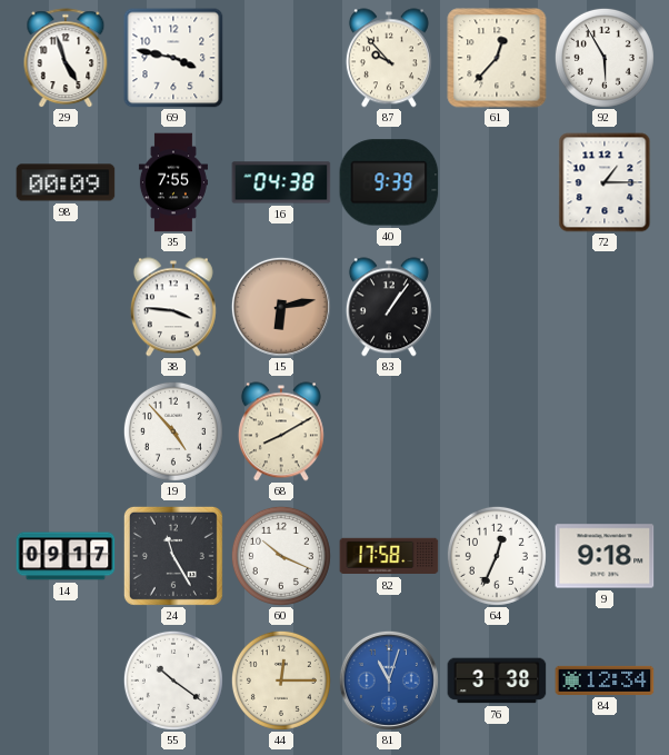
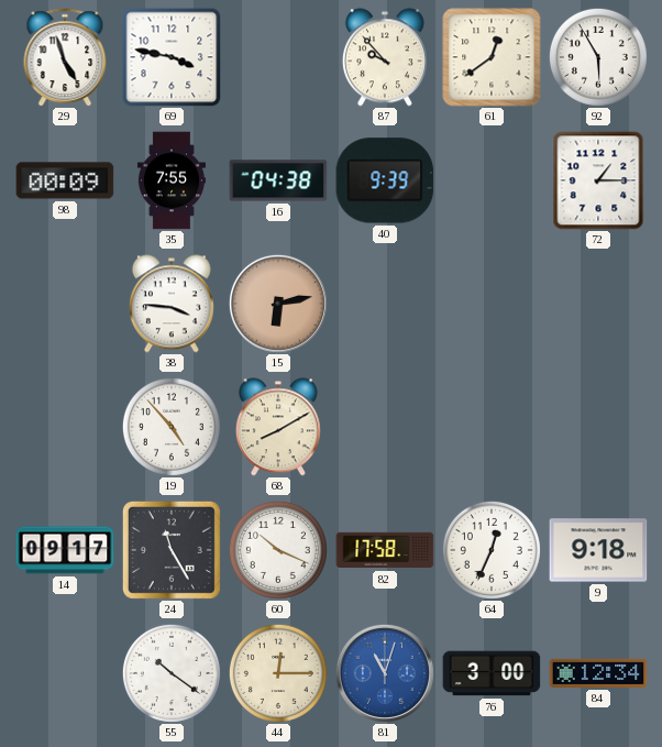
61: 12:37 -> 12:39 (492, 57)
83: 1:06 -> none (389, 307)
76: 3:38 -> 3:00 (492, 673)
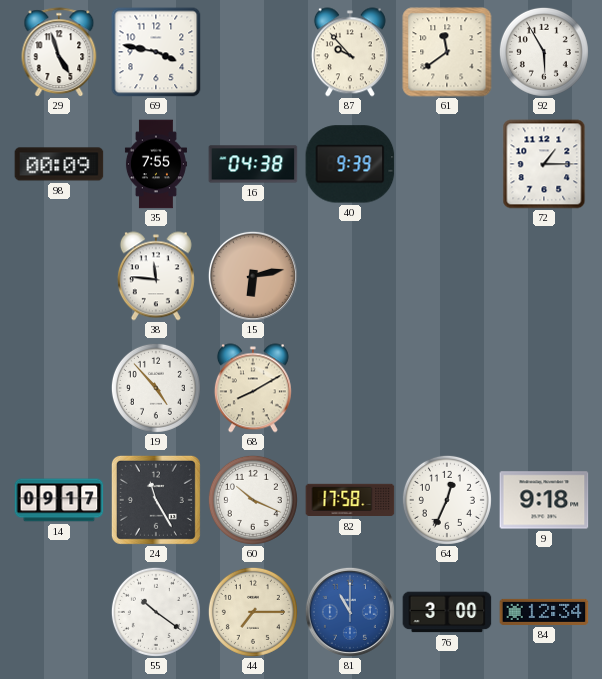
61: 12:39 -> 11:39 (447, 52)
38: 3:46 -> 11:46 (156, 276)
44: 12:15 -> 7:15 (253, 612)
81: 11:03 -> 11:00 (350, 612)
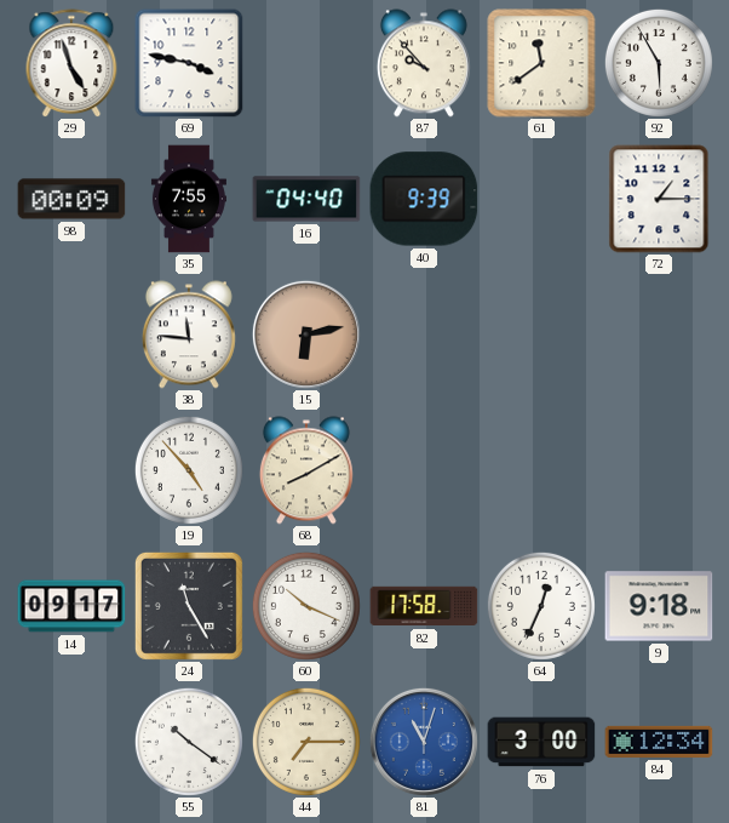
16: 04:38 -> 04:40 (306, 199)
81: 11:00 -> 11:03 (424, 742)
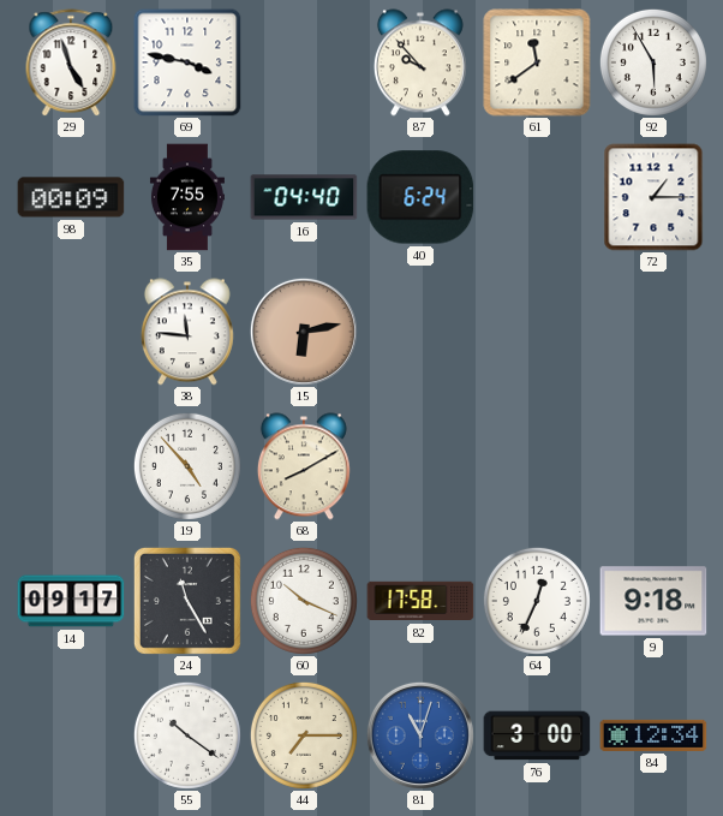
40: 9:39 -> 6:24 (420, 197)
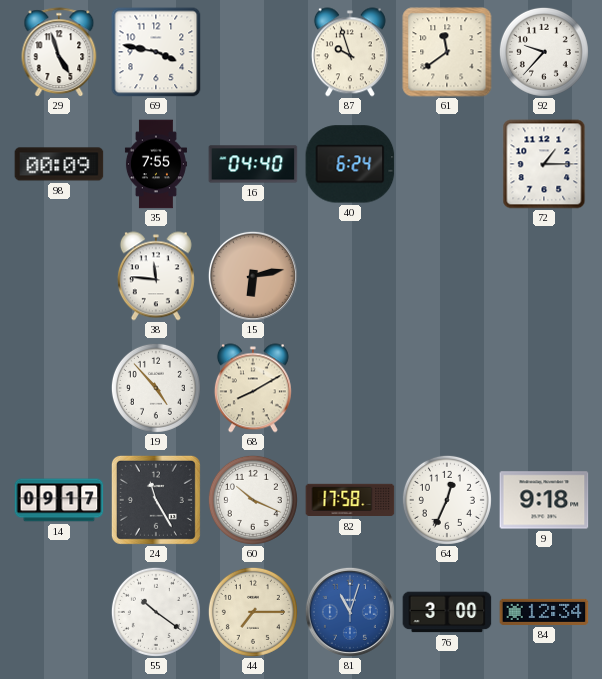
87: 9:53 -> 9:57 (350, 52)
92: 5:55 -> 9:37 (544, 52)
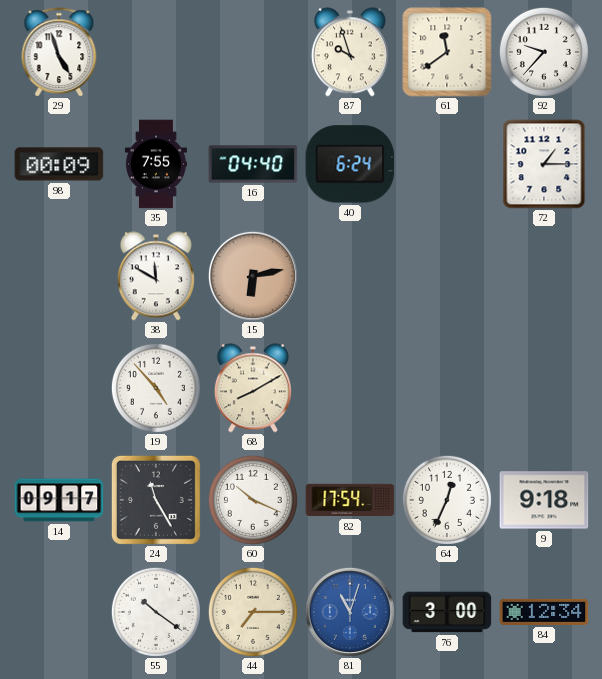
69: 3:47 -> none (156, 52)
38: 11:46 -> 11:50 (156, 276)
82: 17:58 -> 17:54 (350, 500)
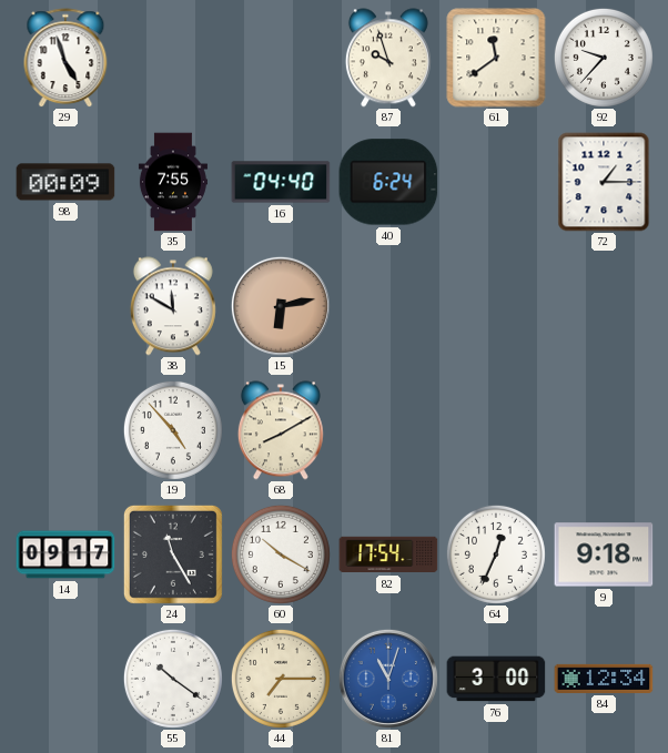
60: 10:19 -> 10:20 (281, 554)
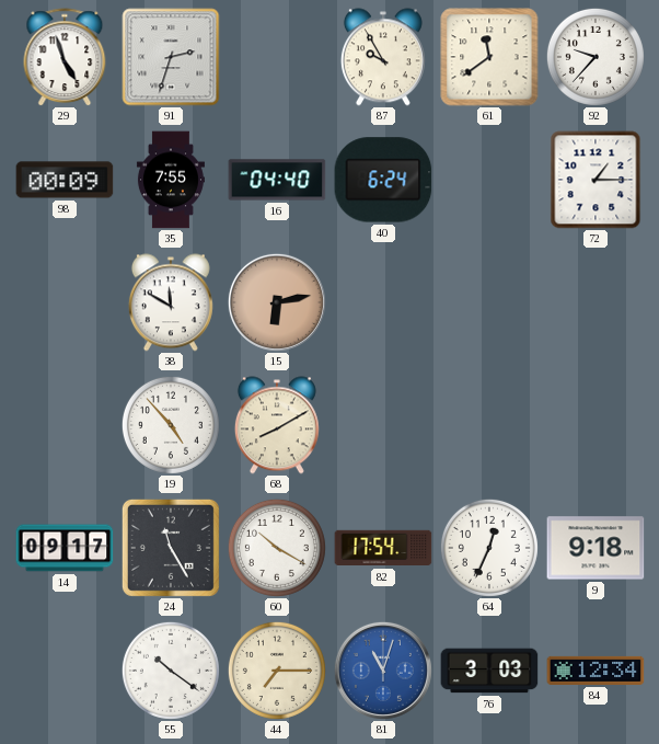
91: none -> 2:33 (171, 57)
87: 9:57 -> 9:55 (383, 57)
76: 3:00 -> 3:03 (489, 671)
